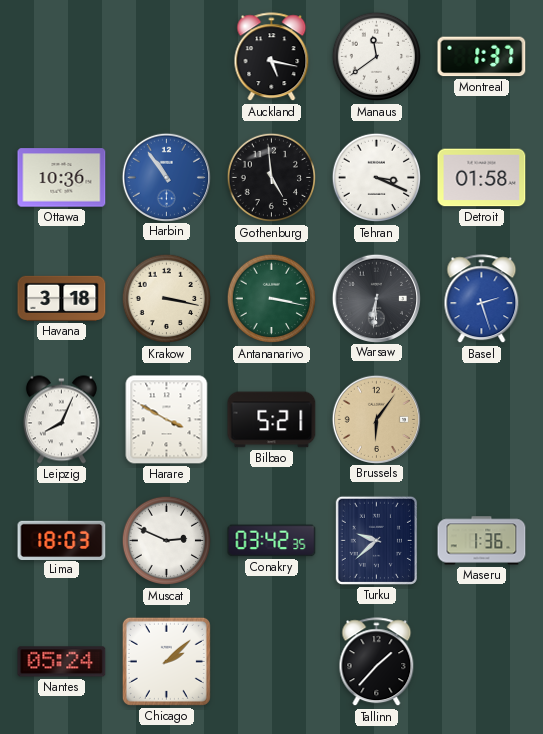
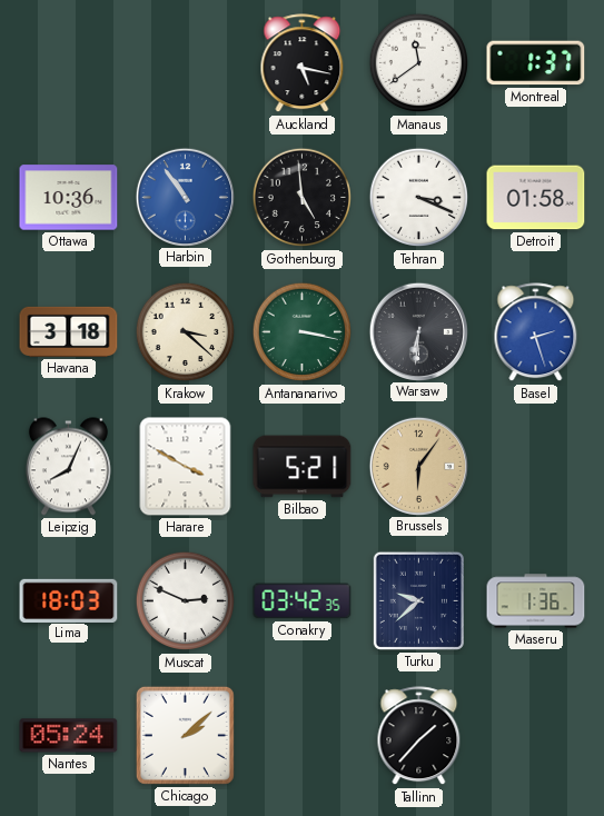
Krakow: 3:17 -> 3:22 (186, 332)
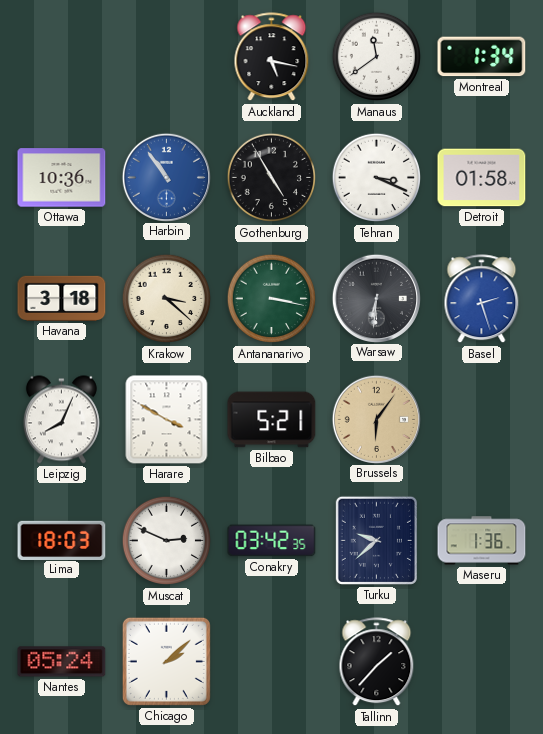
Montreal: 1:37 -> 1:34 (482, 57)
Gothenburg: 4:59 -> 4:55 (272, 178)
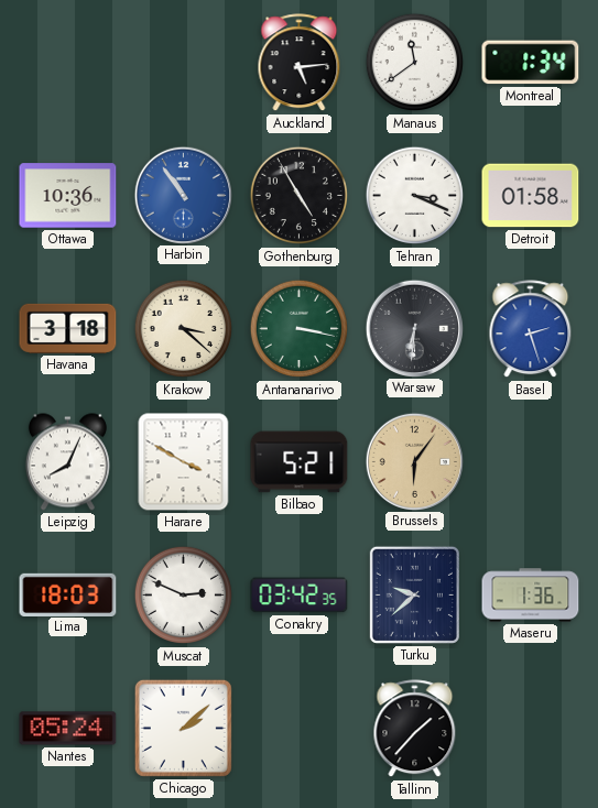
Auckland: 5:17 -> 5:14 (300, 63)
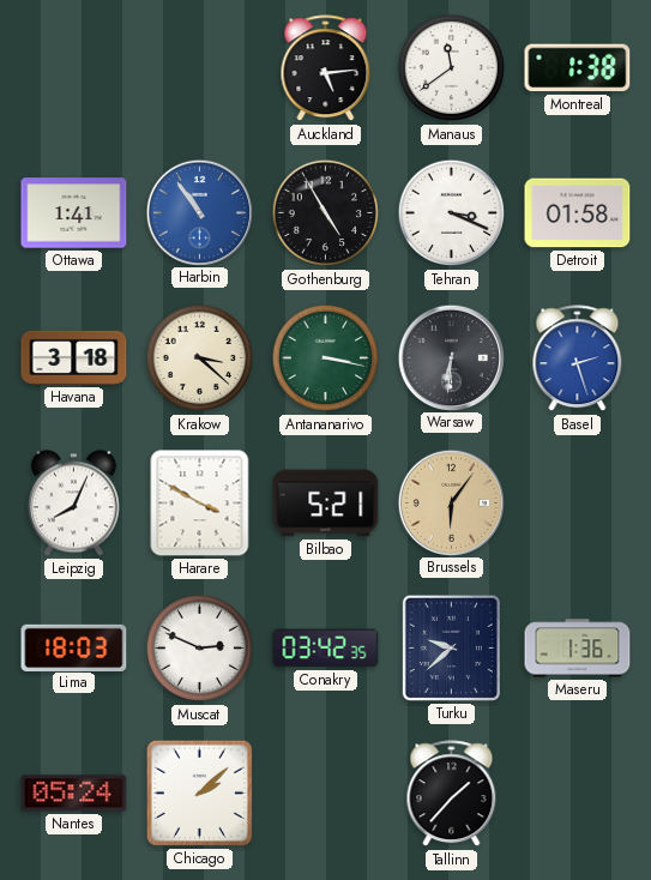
Montreal: 1:34 -> 1:38 (578, 68)
Ottawa: 10:36 -> 1:41 (74, 213)
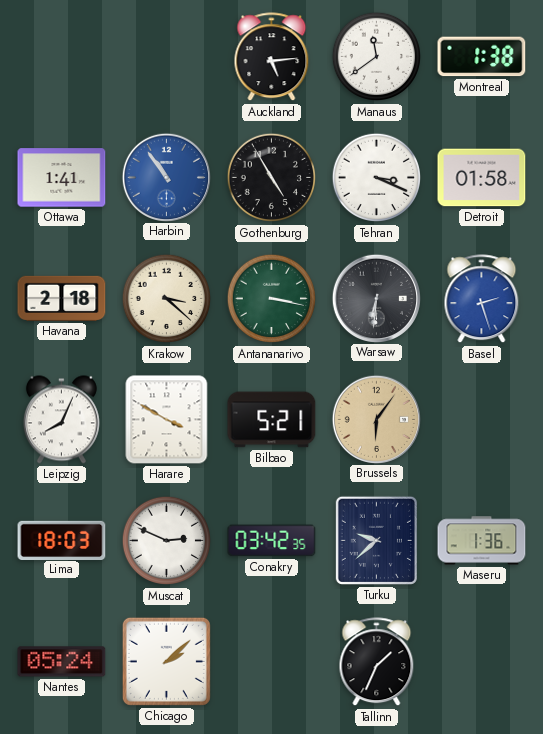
Havana: 3:18 -> 2:18 (62, 298)
Tallinn: 1:37 -> 1:34 (377, 662)
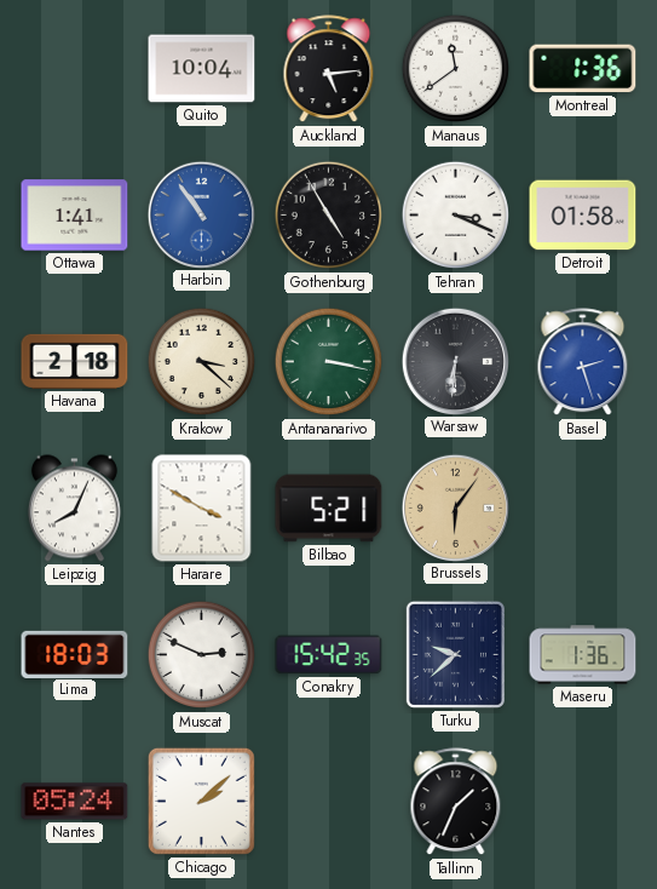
Quito: none -> 10:04 (202, 69)
Montreal: 1:38 -> 1:36 (583, 69)
Conakry: 03:42 -> 15:42 (329, 655)
